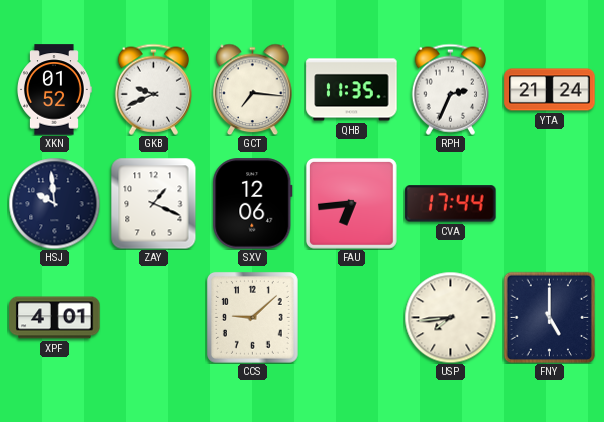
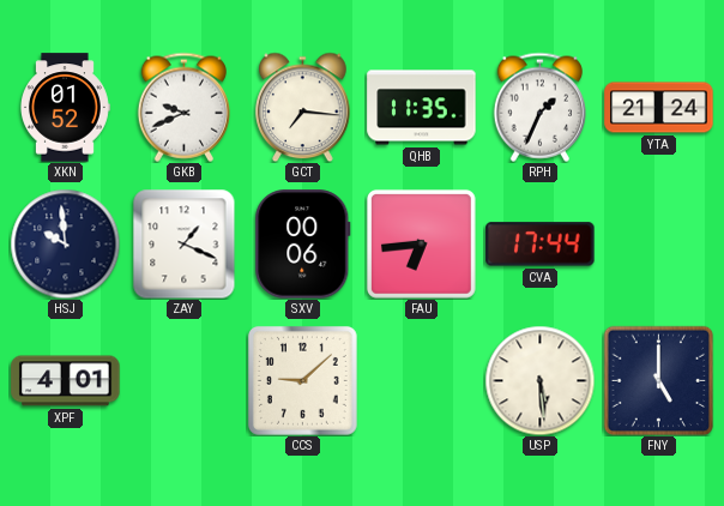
RPH: 2:34 -> 1:34 (539, 107)
SXV: 12:06 -> 00:06 (303, 245)
USP: 7:44 -> 5:29 (539, 380)
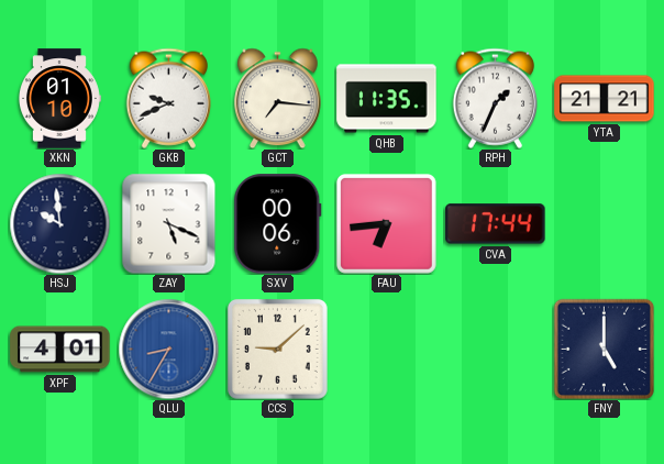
XKN: 01:52 -> 01:10 (60, 99)
YTA: 21:24 -> 21:21 (605, 99)
ZAY: 1:19 -> 5:19 (169, 223)
QLU: none -> 8:35 (168, 349)
USP: 5:29 -> none (539, 380)
